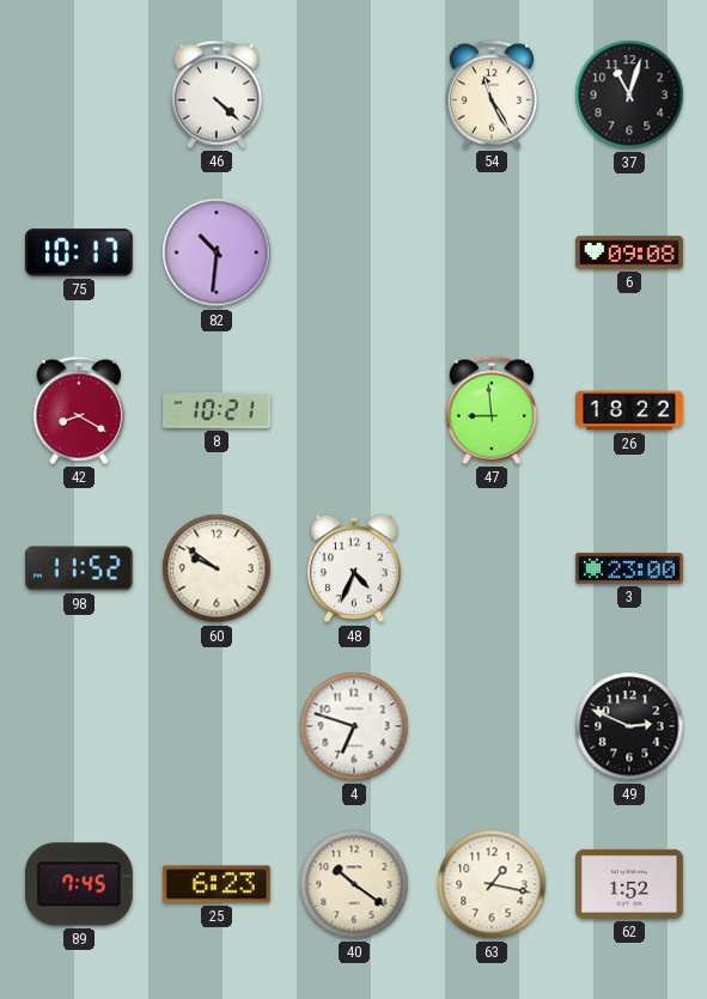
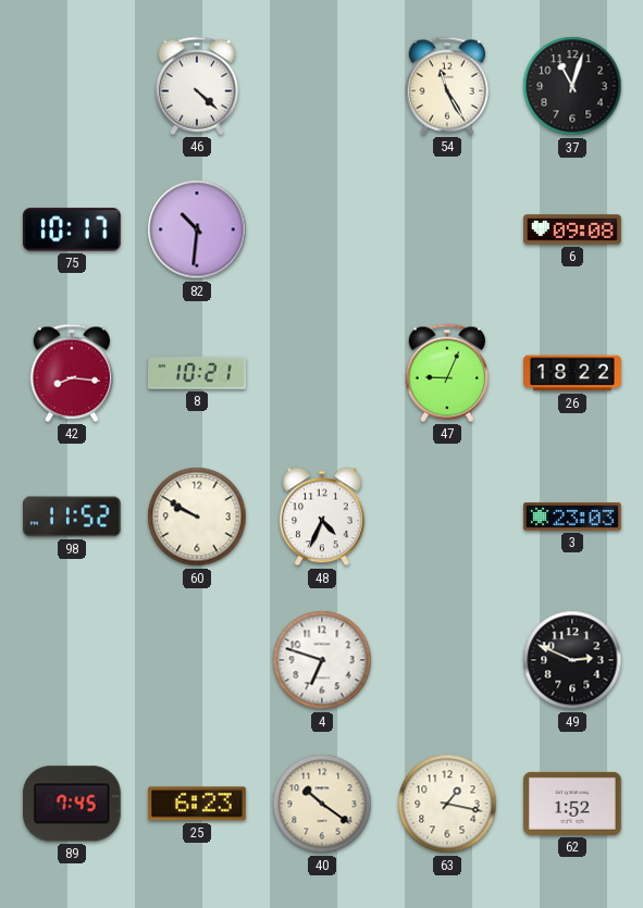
42: 8:20 -> 8:16 (71, 373)
47: 8:59 -> 9:04 (446, 373)
60: 9:51 -> 9:50 (197, 517)
3: 23:00 -> 23:03 (573, 517)
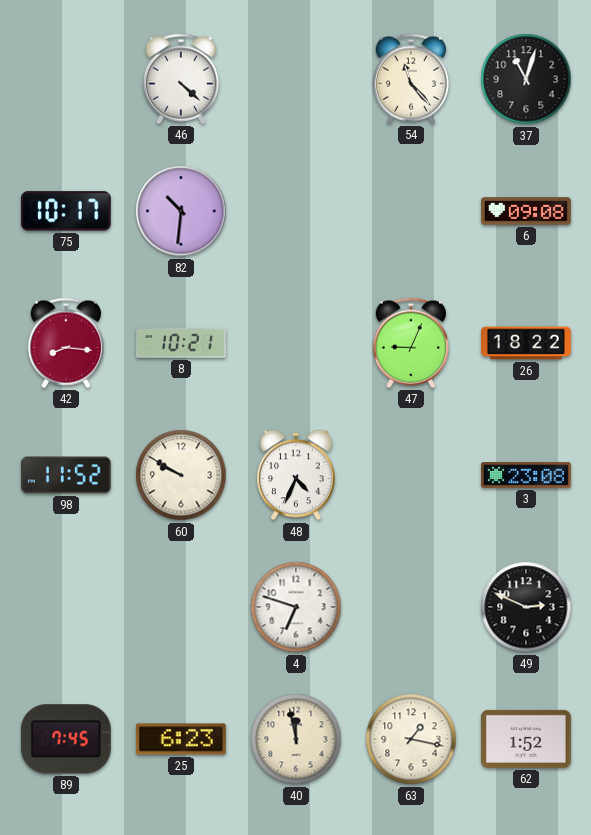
54: 11:25 -> 11:23 (410, 79)
3: 23:03 -> 23:08 (527, 475)
40: 10:21 -> 11:58 (296, 739)
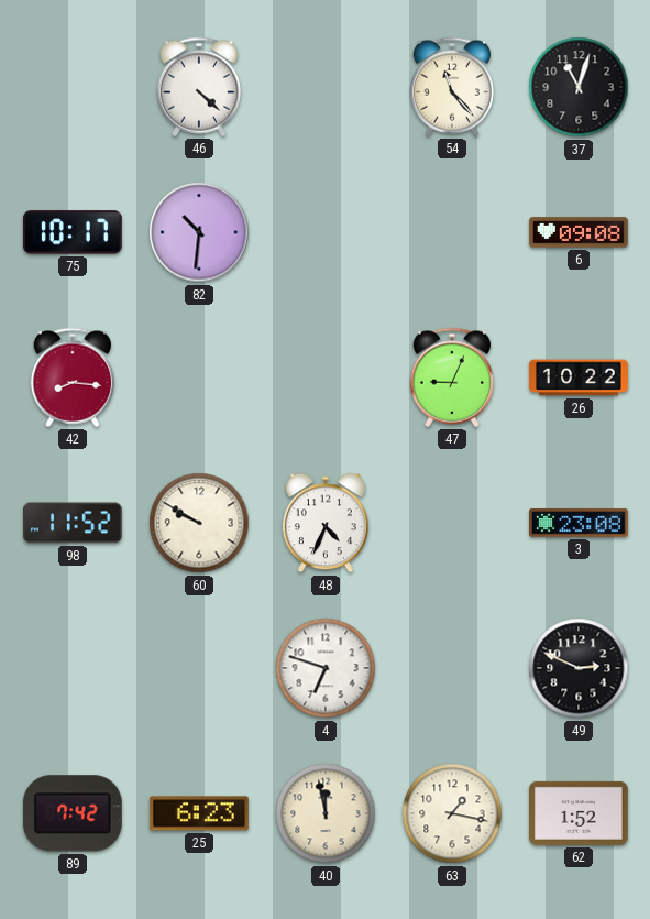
8: 10:21 -> none (182, 343)
26: 18:22 -> 10:22 (580, 378)
89: 7:45 -> 7:42 (73, 813)
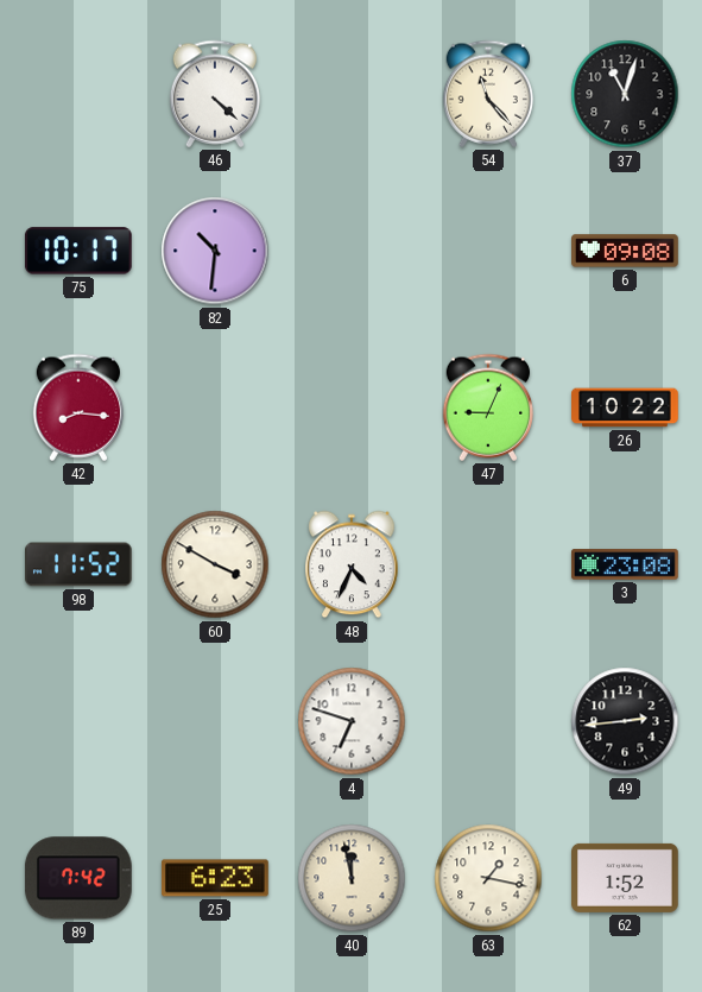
60: 9:50 -> 3:50 (215, 564)
49: 2:49 -> 2:44 (625, 721)
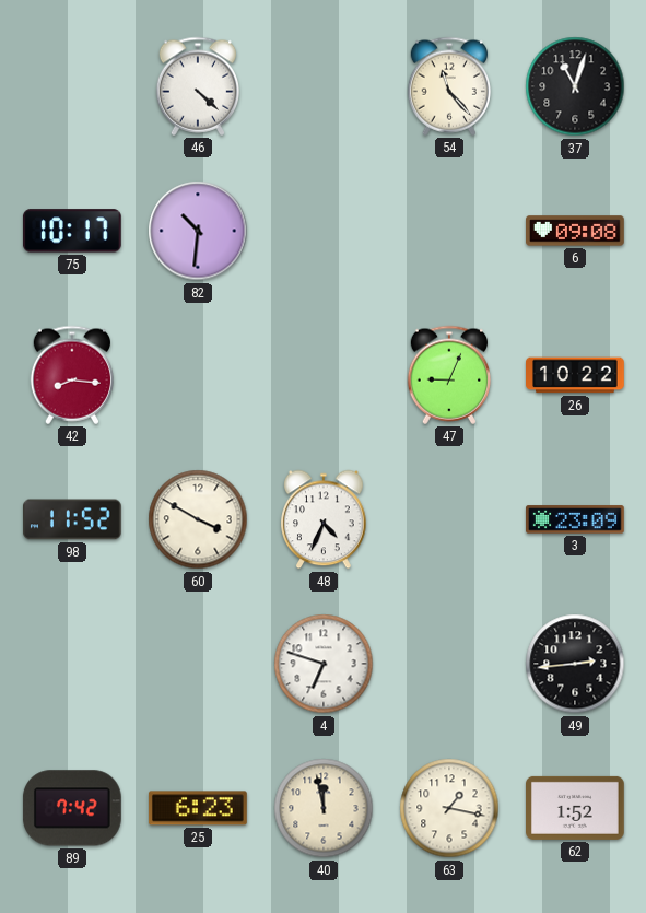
3: 23:08 -> 23:09 (576, 519)
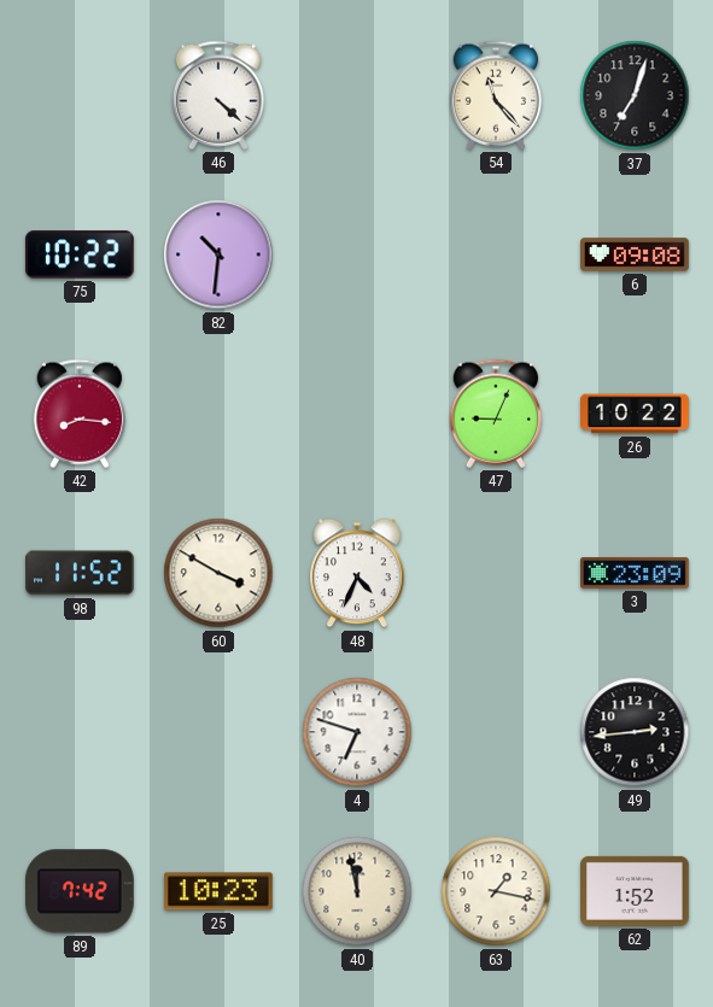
37: 11:03 -> 7:03 (635, 95)
75: 10:17 -> 10:22 (80, 254)
25: 6:23 -> 10:23 (218, 891)
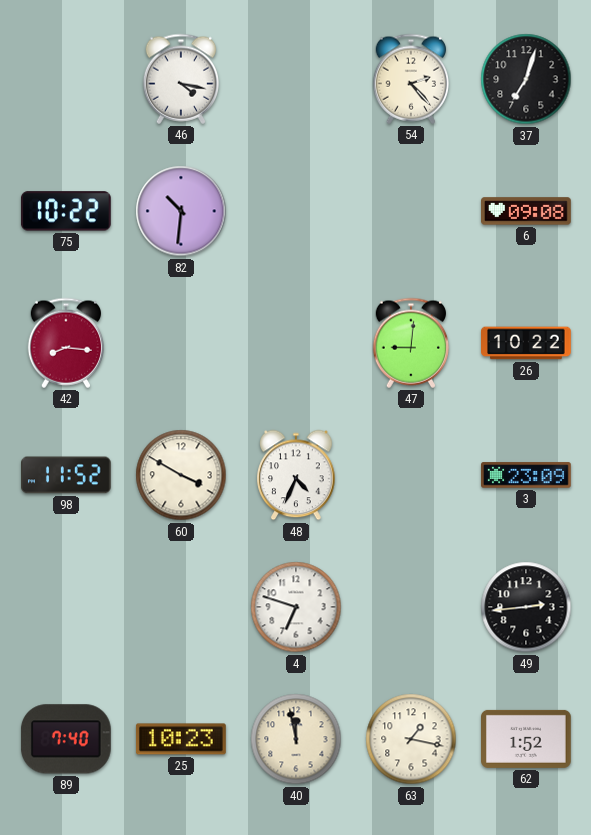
46: 4:22 -> 4:17 (180, 79)
54: 11:23 -> 2:23 (410, 79)
47: 9:04 -> 9:01 (410, 343)
89: 7:42 -> 7:40 (66, 739)
